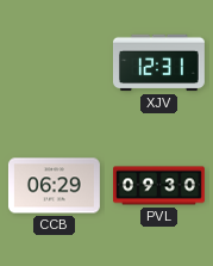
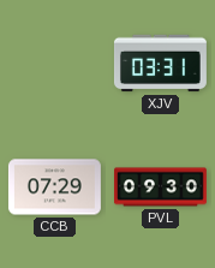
XJV: 12:31 -> 03:31 (160, 64)
CCB: 06:29 -> 07:29 (54, 187)
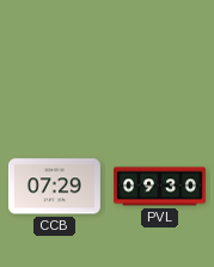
XJV: 03:31 -> none (160, 64)
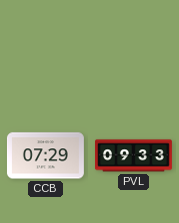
PVL: 09:30 -> 09:33 (134, 156)
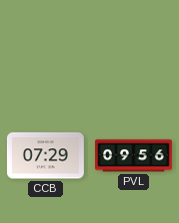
PVL: 09:33 -> 09:56 (134, 156)
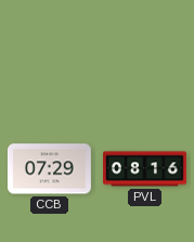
PVL: 09:56 -> 08:16 (145, 169)
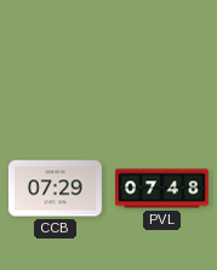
PVL: 08:16 -> 07:48 (162, 189)
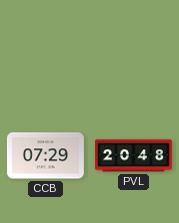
PVL: 07:48 -> 20:48 (134, 156)
